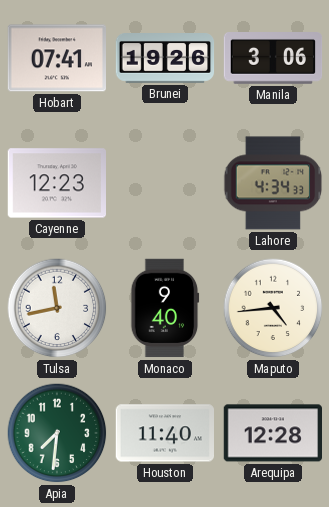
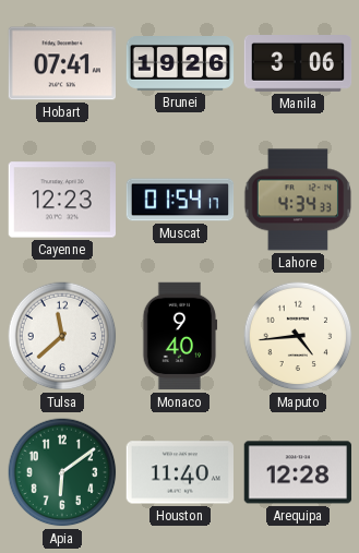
Muscat: none -> 01:54 (180, 200)
Tulsa: 11:43 -> 11:38 (62, 336)
Apia: 7:31 -> 6:09 (62, 472)
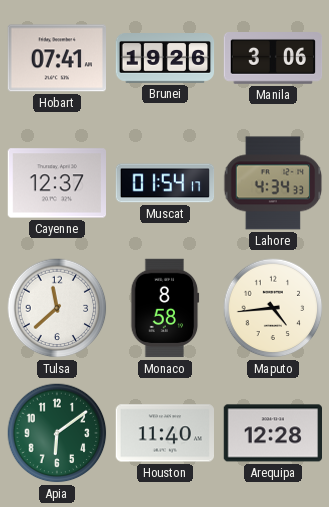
Cayenne: 12:23 -> 12:37 (56, 183)
Monaco: 9:40 -> 8:58 (165, 308)
